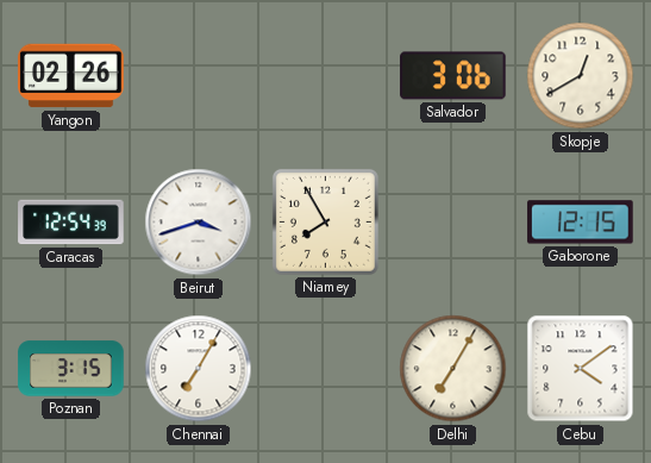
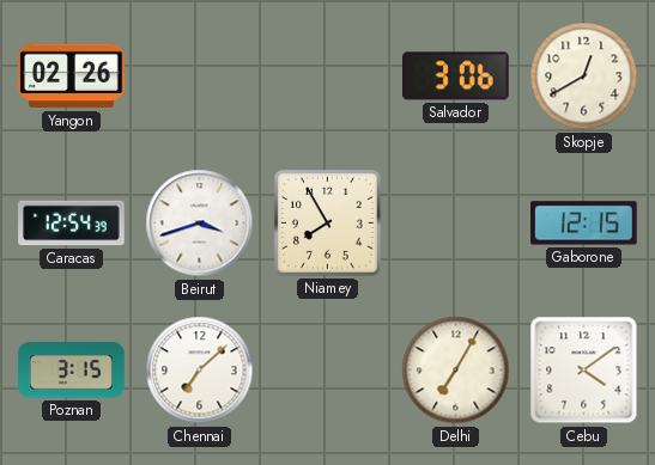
Chennai: 7:05 -> 7:08 (200, 371)
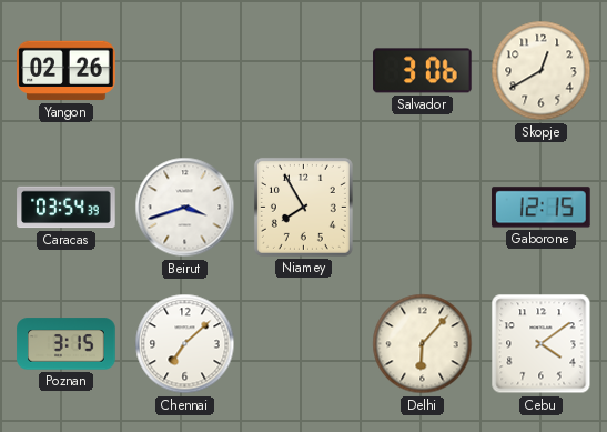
Caracas: 12:54 -> 03:54 (67, 208)
Delhi: 7:05 -> 6:07 (423, 344)
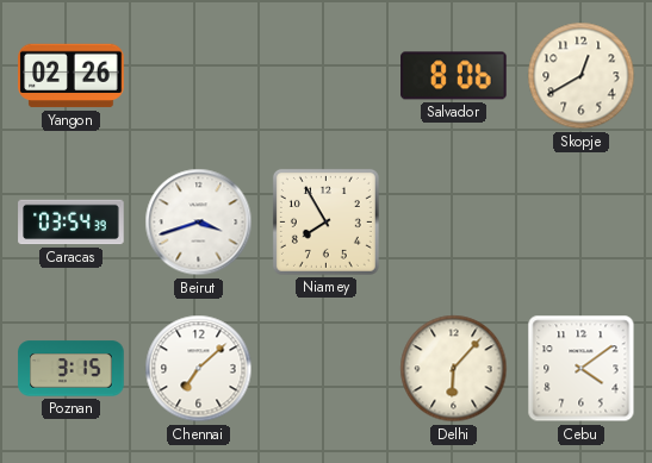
Salvador: 3:06 -> 8:06 (454, 76)
Gaborone: 12:15 -> none (542, 208)
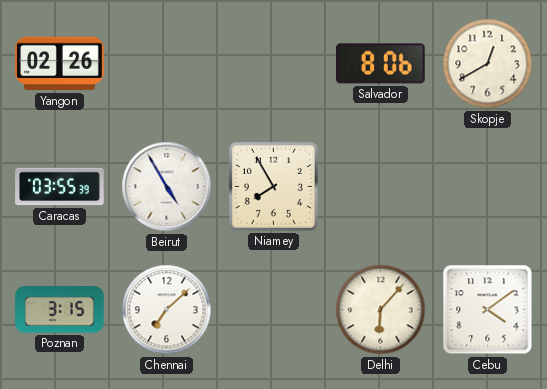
Caracas: 03:54 -> 03:55 (60, 187)
Beirut: 3:42 -> 4:55 (167, 187)
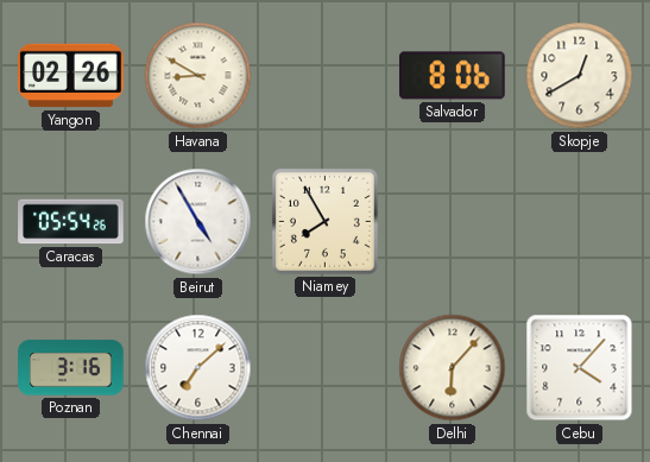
Havana: none -> 8:50 (198, 76)
Caracas: 03:55 -> 05:54 (71, 222)
Poznan: 3:15 -> 3:16 (71, 368)
Cebu: 4:09 -> 4:07 (580, 368)
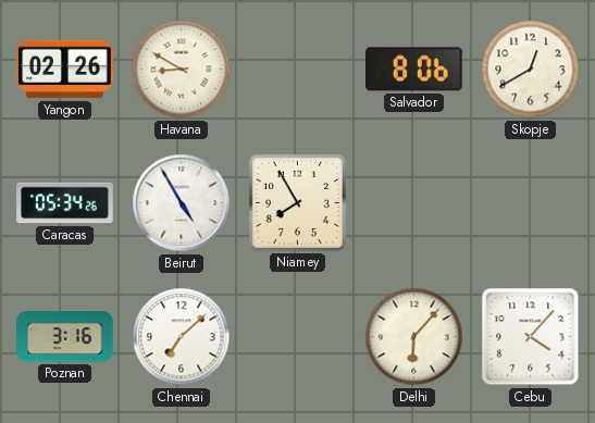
Caracas: 05:54 -> 05:34 (65, 203)
